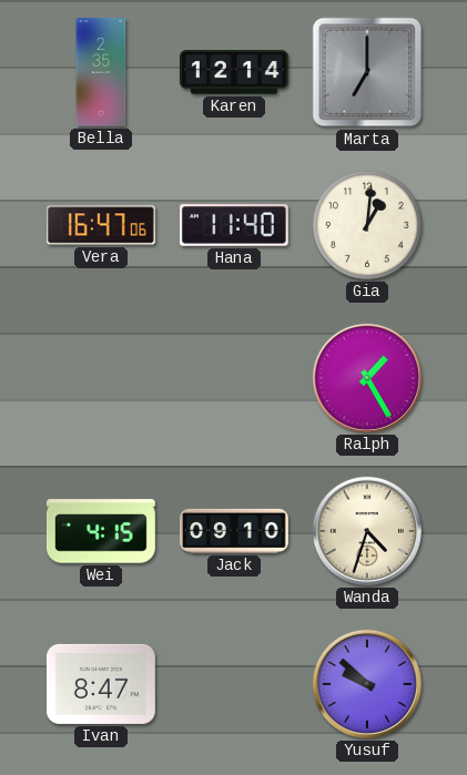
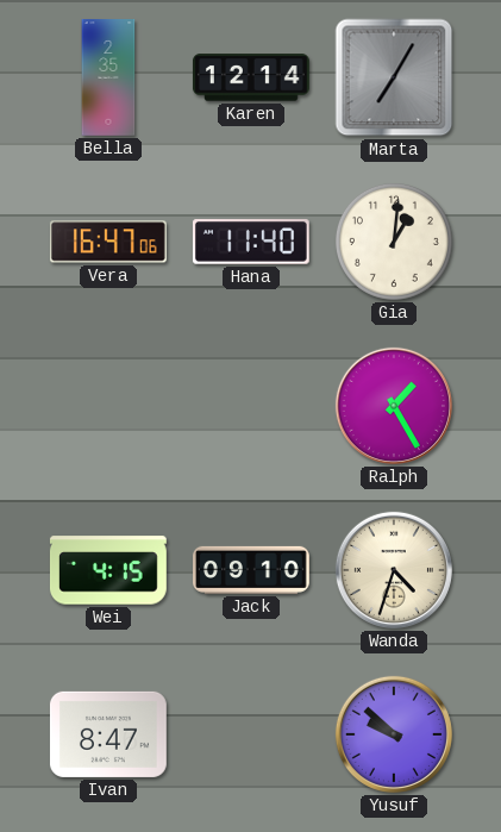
Marta: 7:00 -> 7:05 (394, 77)
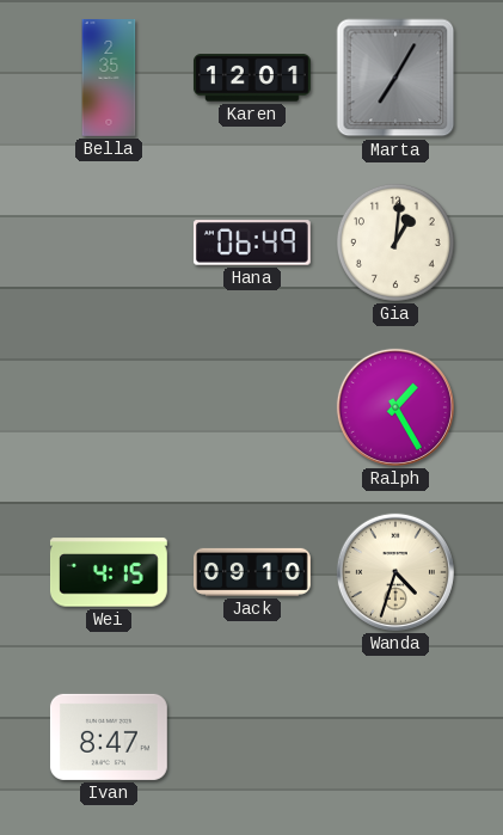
Karen: 12:14 -> 12:01 (252, 78)
Vera: 16:47 -> none (108, 242)
Hana: 11:40 -> 06:49 (252, 242)
Yusuf: 9:52 -> none (394, 734)
